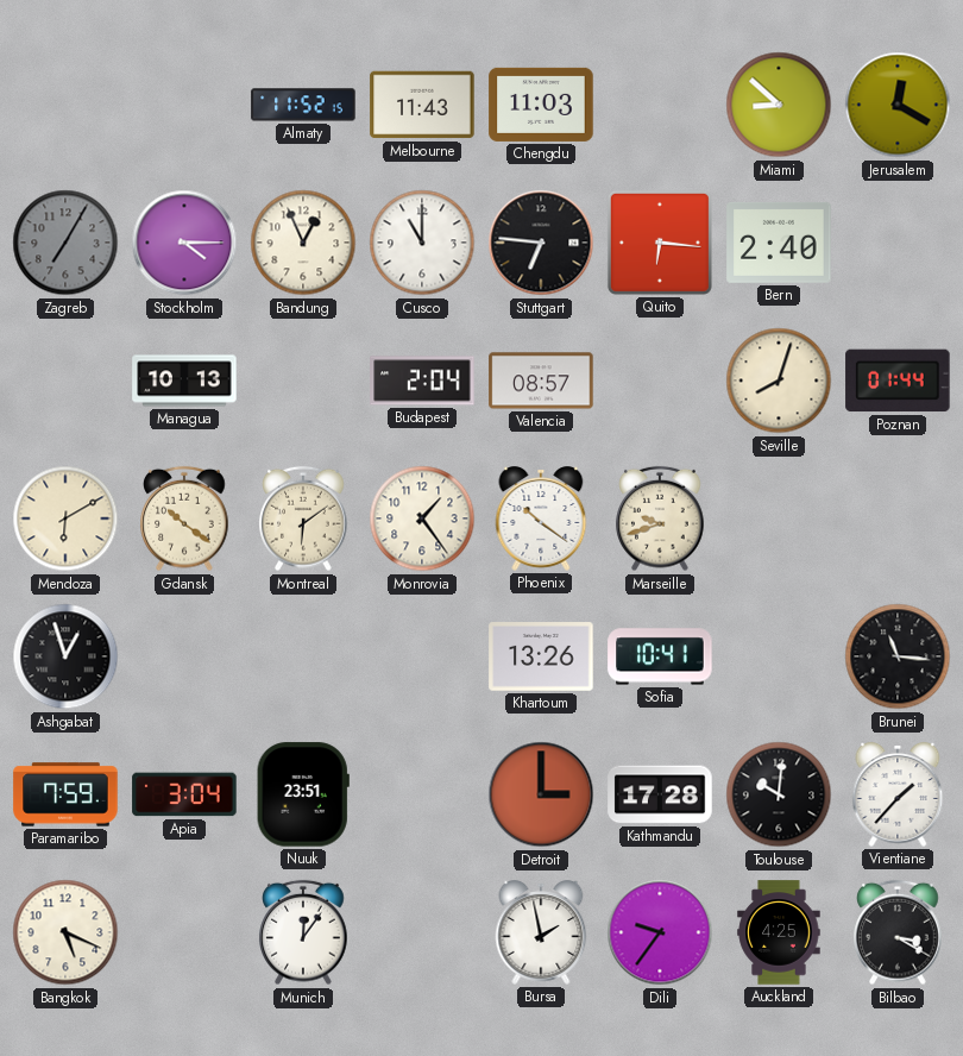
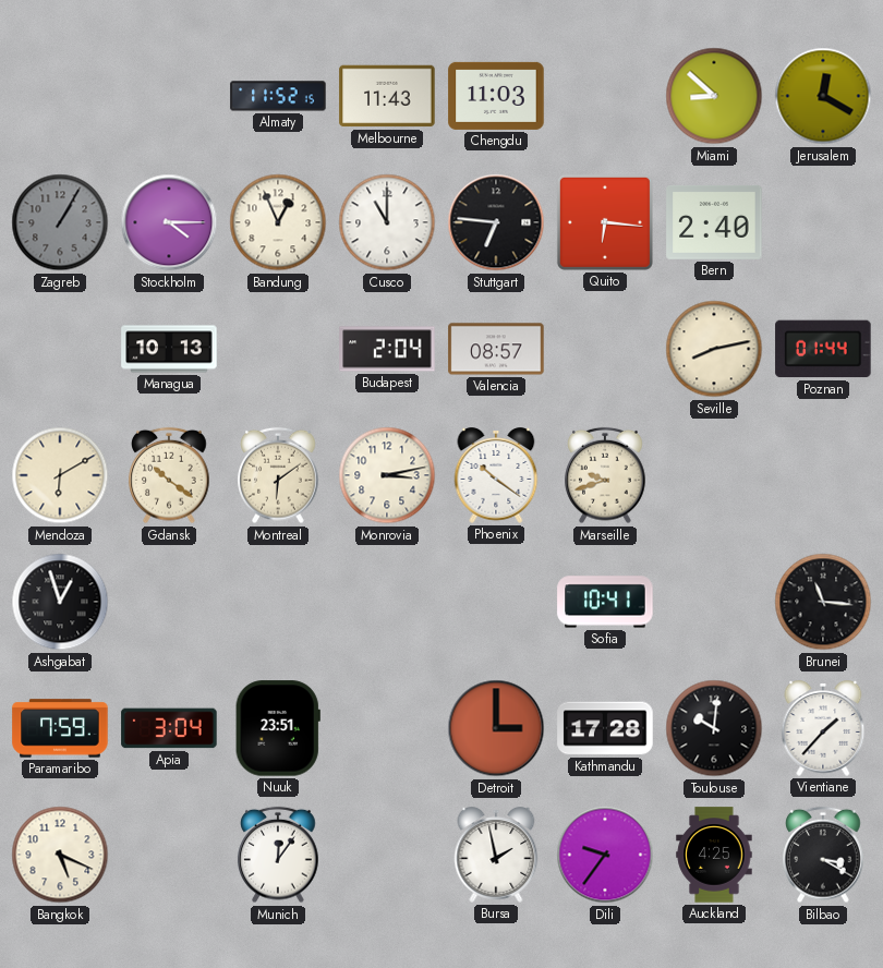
Zagreb: 7:05 -> 1:05 (60, 222)
Seville: 8:03 -> 8:13 (714, 349)
Monrovia: 1:24 -> 3:13 (387, 475)
Khartoum: 13:26 -> none (541, 656)
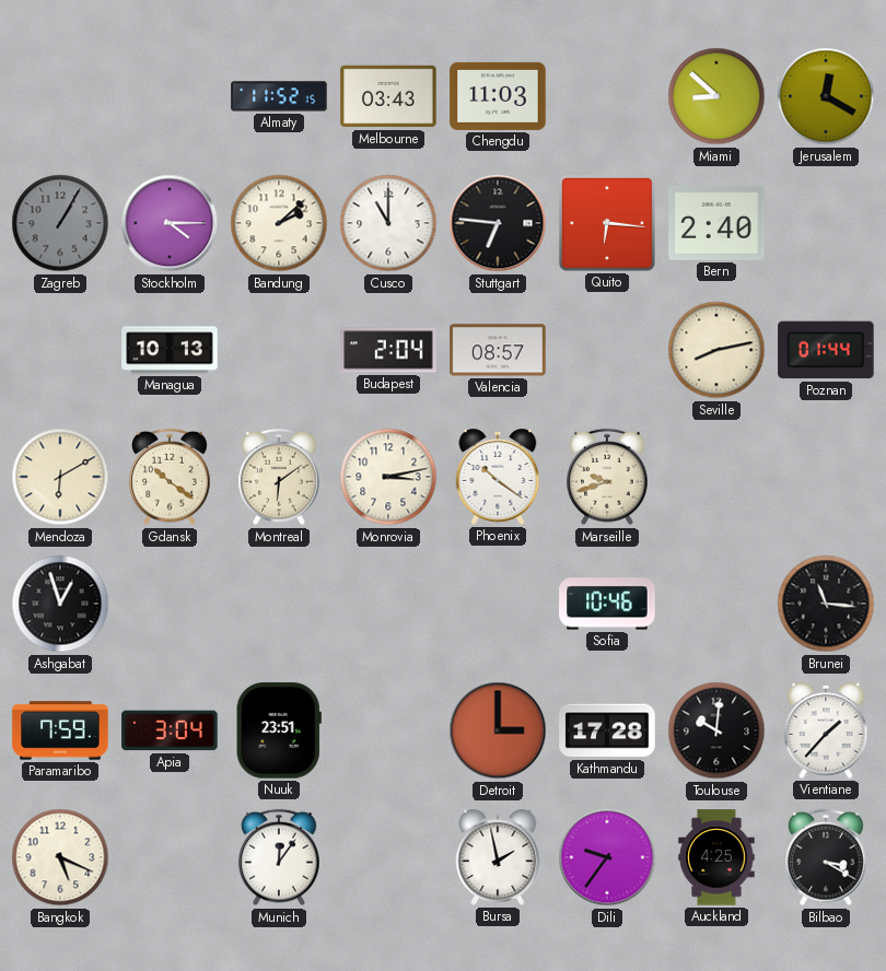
Melbourne: 11:43 -> 03:43 (388, 96)
Bandung: 12:56 -> 2:08 (279, 223)
Sofia: 10:41 -> 10:46 (607, 604)
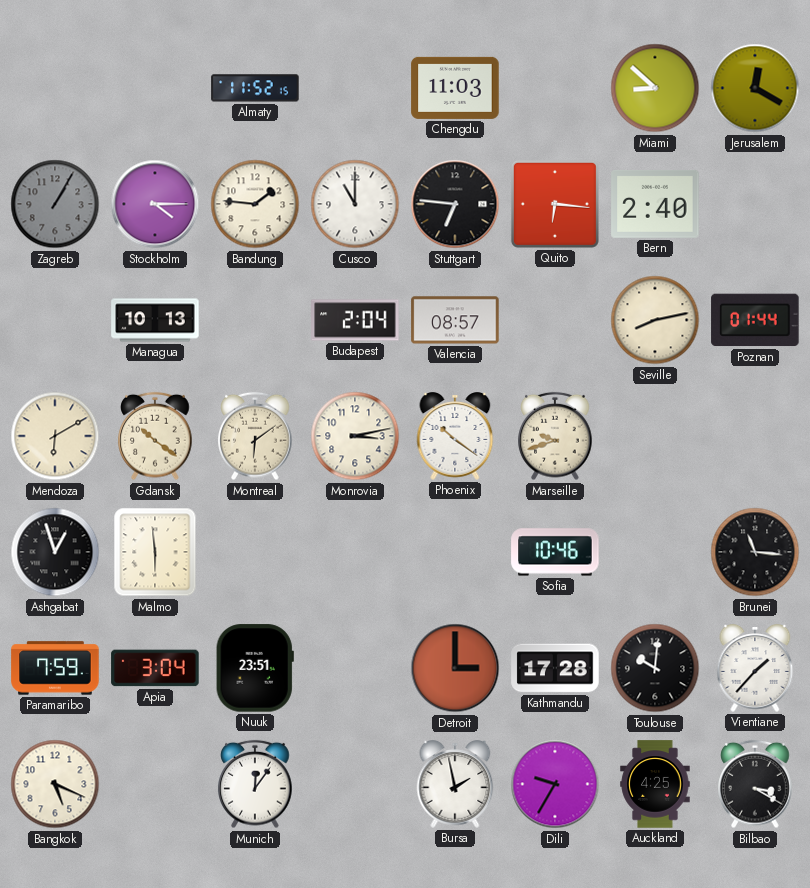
Melbourne: 03:43 -> none (388, 96)
Bandung: 2:08 -> 1:46 (255, 204)
Malmo: none -> 5:59 (155, 552)
Dili: 9:36 -> 9:35 (555, 784)
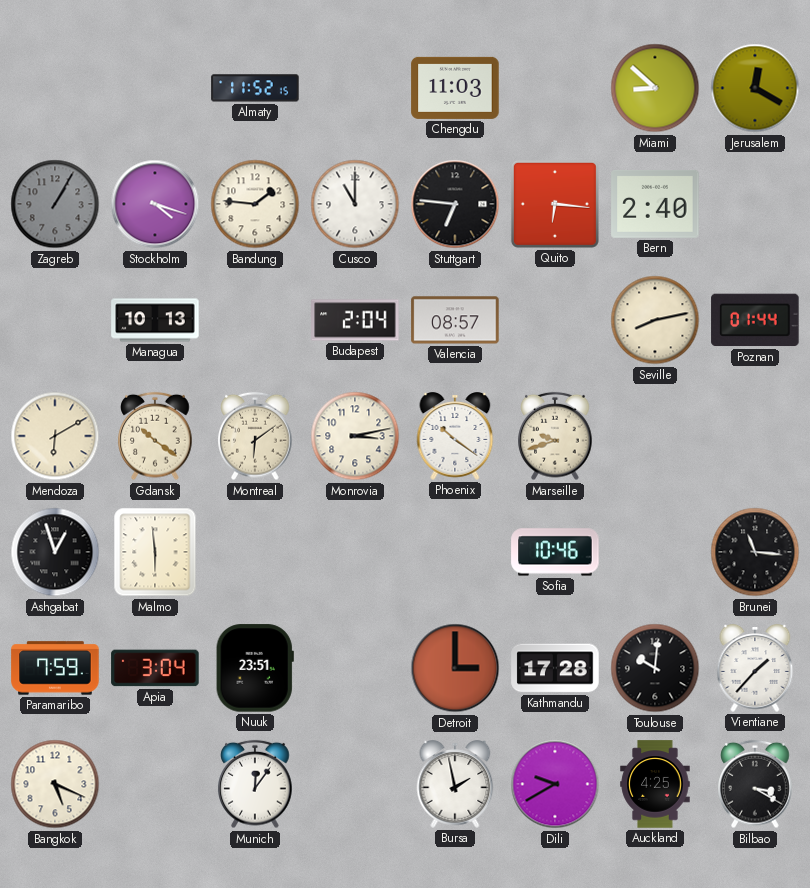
Stockholm: 4:15 -> 4:18 (155, 204)
Dili: 9:35 -> 9:40 (555, 784)
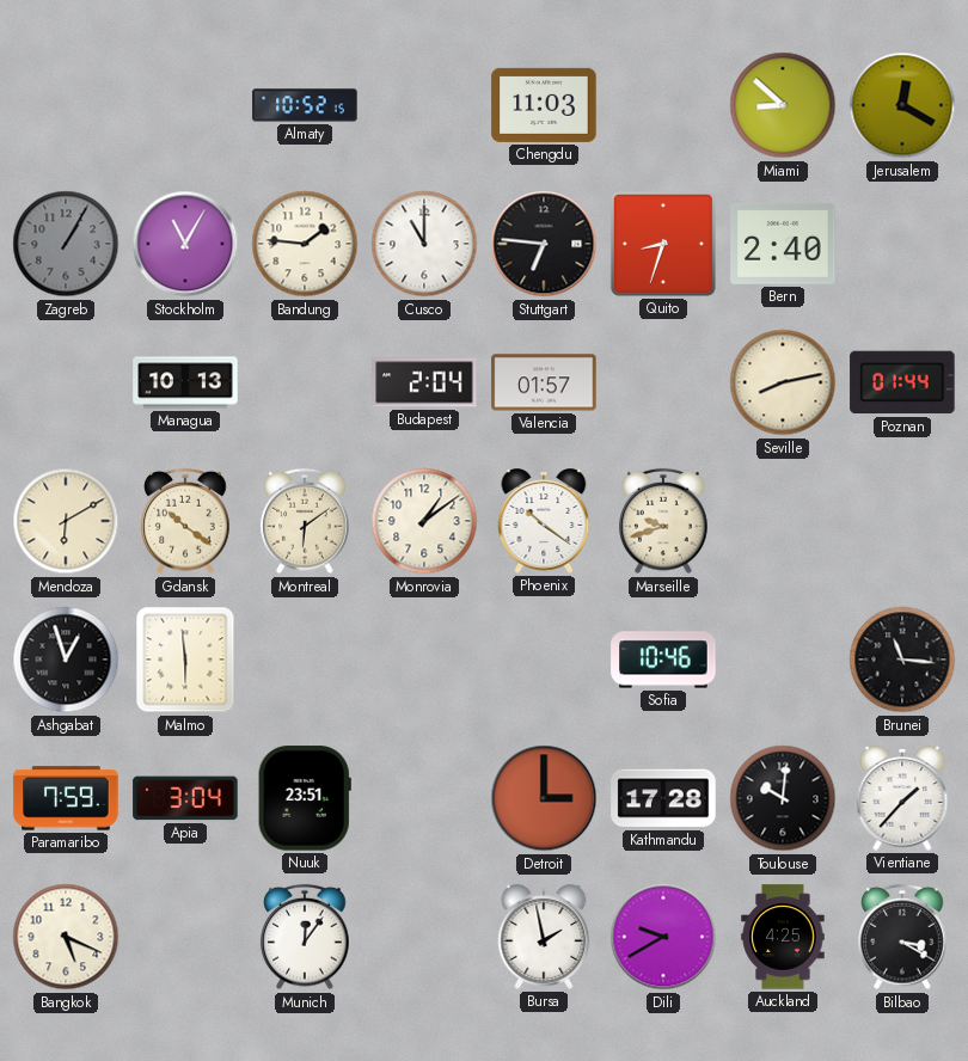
Almaty: 11:52 -> 10:52 (305, 105)
Stockholm: 4:18 -> 11:05 (185, 244)
Quito: 6:16 -> 8:33 (663, 244)
Valencia: 08:57 -> 01:57 (544, 382)
Monrovia: 3:13 -> 1:09 (424, 521)
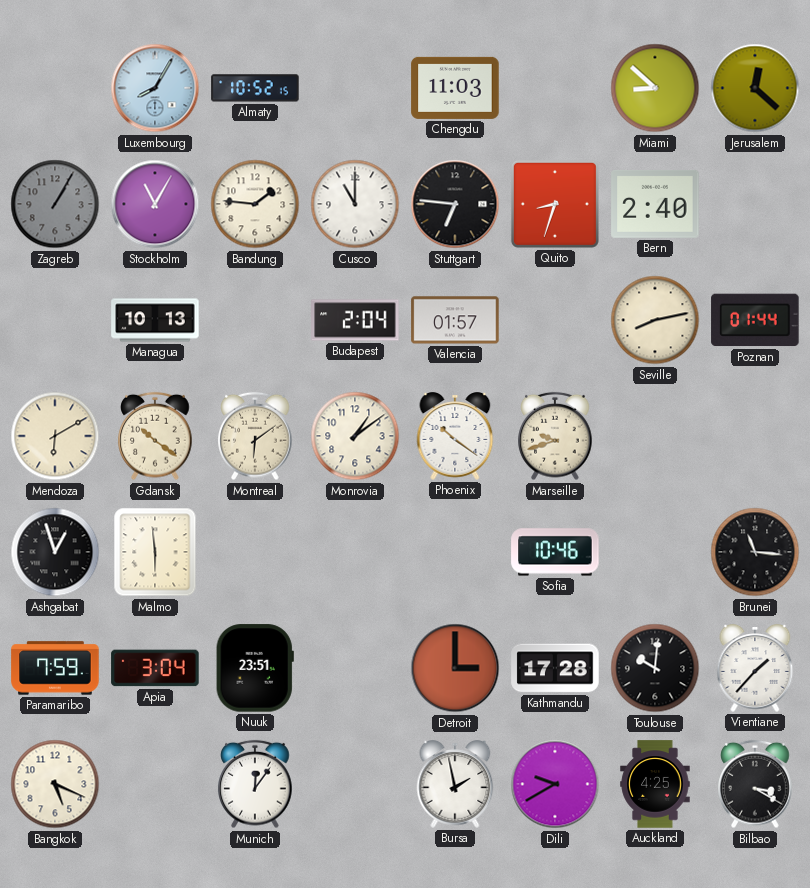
Luxembourg: none -> 8:05 (155, 88)
Jerusalem: 12:20 -> 12:22 (755, 88)
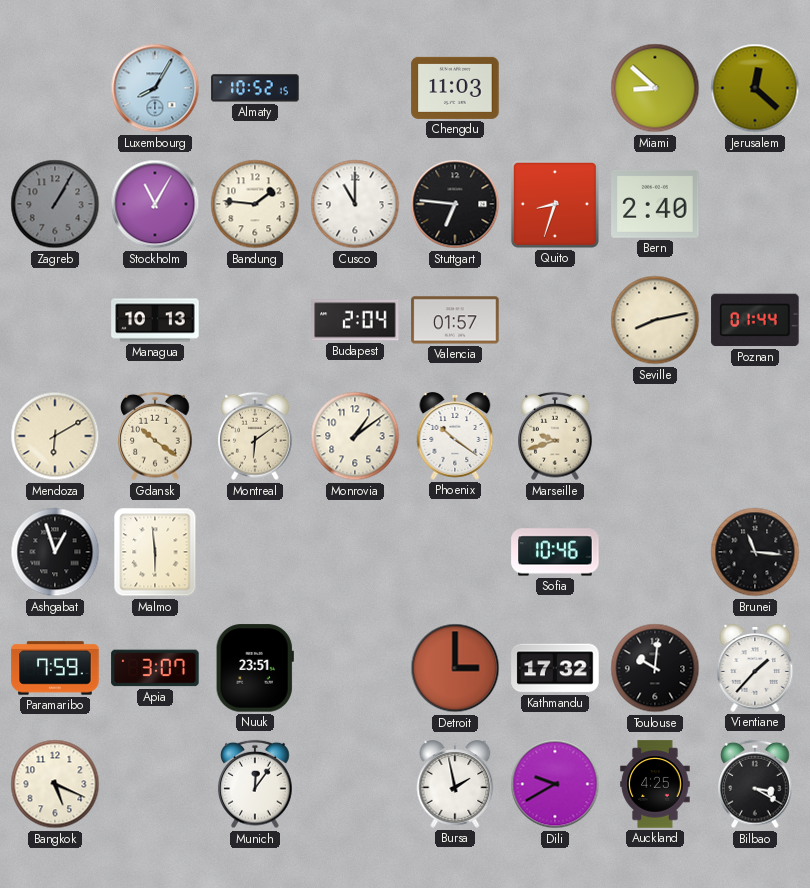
Apia: 3:04 -> 3:07 (155, 668)
Kathmandu: 17:28 -> 17:32 (555, 668)
